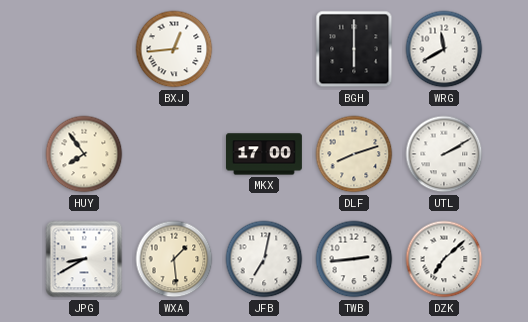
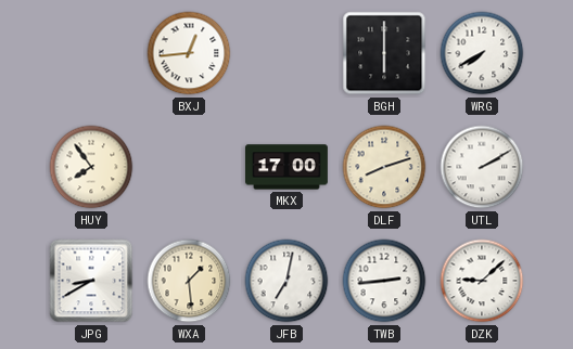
WRG: 11:40 -> 7:40 (482, 53)
DZK: 7:08 -> 9:08 (482, 281)
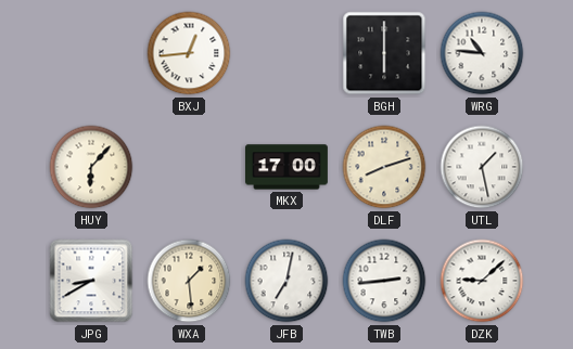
WRG: 7:40 -> 10:46 (482, 53)
HUY: 7:54 -> 6:07 (91, 167)
UTL: 2:10 -> 1:28 (482, 167)
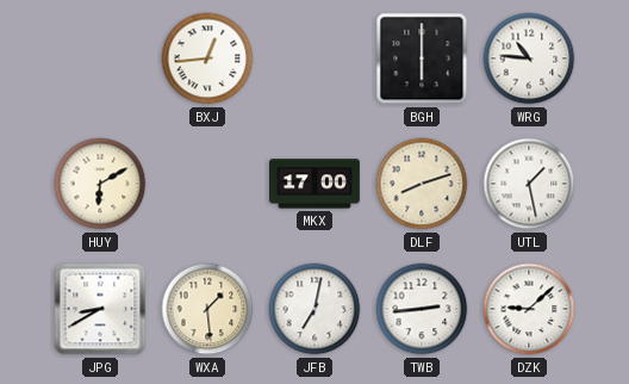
HUY: 6:07 -> 6:10 (100, 184)
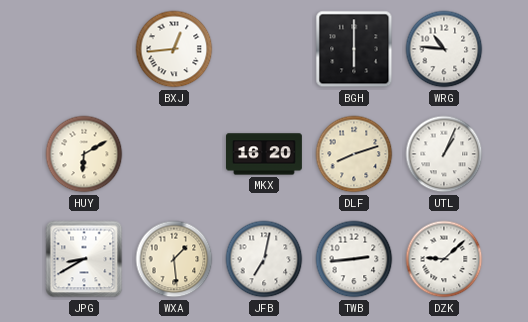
MKX: 17:00 -> 16:20 (265, 154)
UTL: 1:28 -> 1:04 (444, 154)
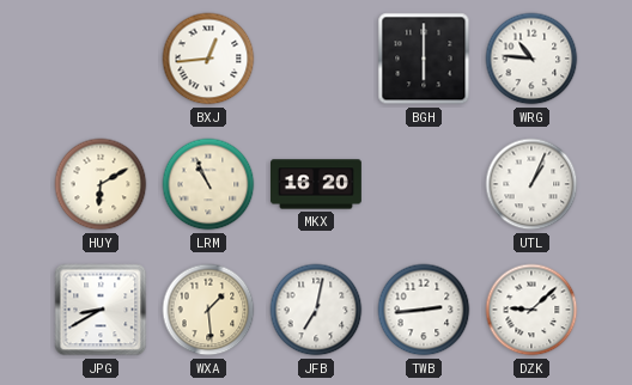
LRM: none -> 10:56 (208, 184)
DLF: 8:12 -> none (354, 154)
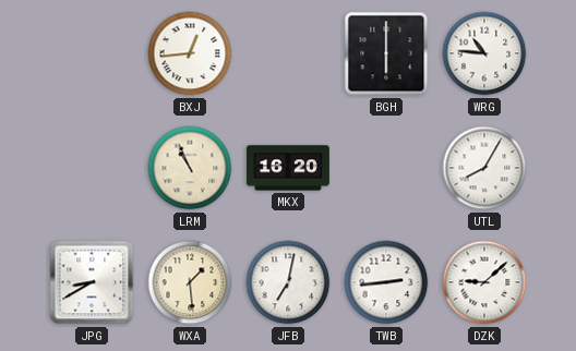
HUY: 6:10 -> none (101, 184)
UTL: 1:04 -> 8:05 (484, 168)
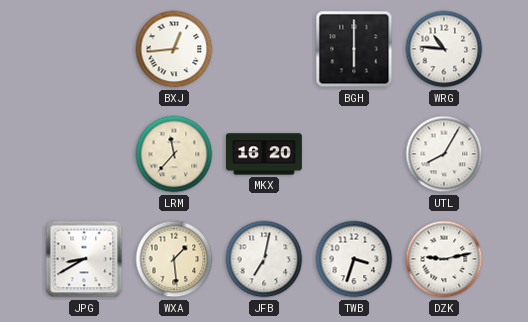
LRM: 10:56 -> 11:37 (174, 154)
TWB: 2:44 -> 3:33 (354, 259)
DZK: 9:08 -> 9:13 (444, 259)
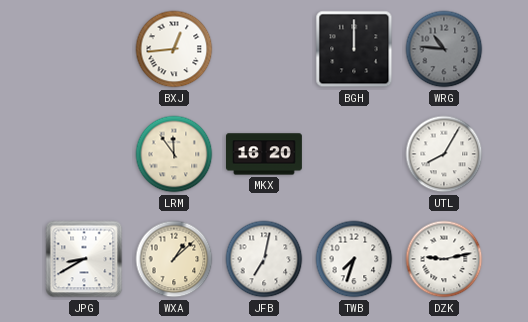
BGH: 6:00 -> 12:00 (354, 49)
WRG dial: white -> grey (444, 49)
LRM: 11:37 -> 11:54 (174, 154)
WXA: 1:29 -> 1:08 (174, 259)
TWB: 3:33 -> 7:33 (354, 259)
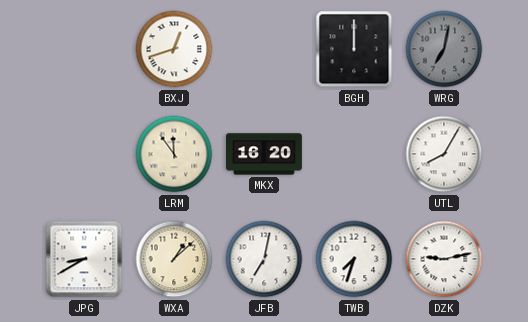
BXJ: 12:44 -> 12:42 (174, 49)
WRG: 10:46 -> 7:02 (444, 49)
